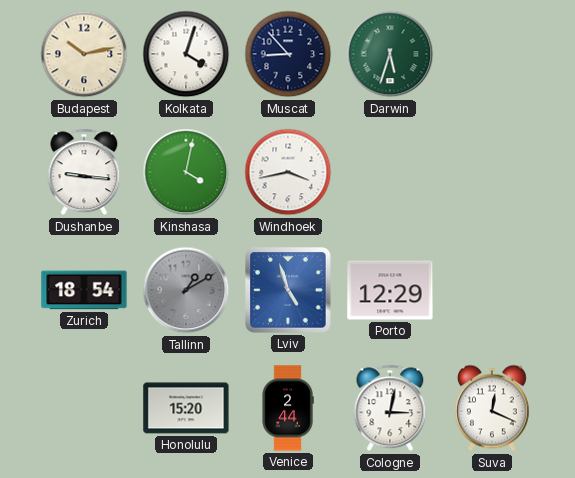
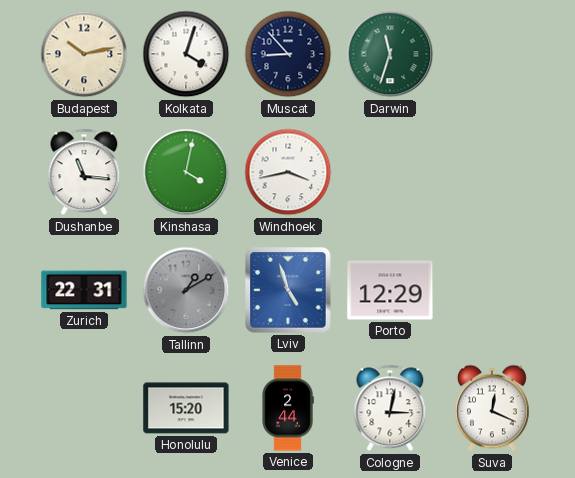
Darwin: 5:33 -> 11:33 (390, 54)
Dushanbe: 9:16 -> 11:16 (84, 172)
Zurich: 18:54 -> 22:31 (84, 290)
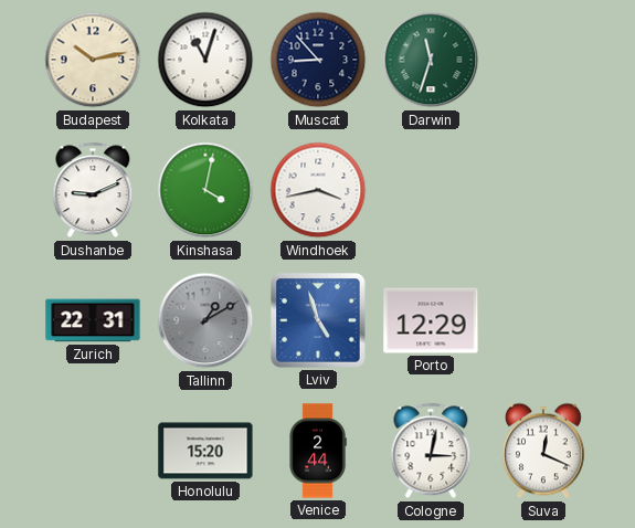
Kolkata: 4:03 -> 11:03 (205, 60)
Dushanbe: 11:16 -> 9:11 (93, 190)
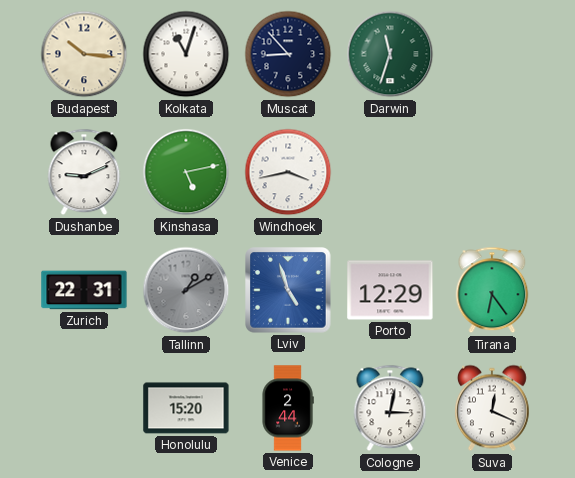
Budapest: 10:13 -> 10:16 (84, 54)
Kinshasa: 4:02 -> 5:13 (186, 172)
Tirana: none -> 6:24 (492, 290)
